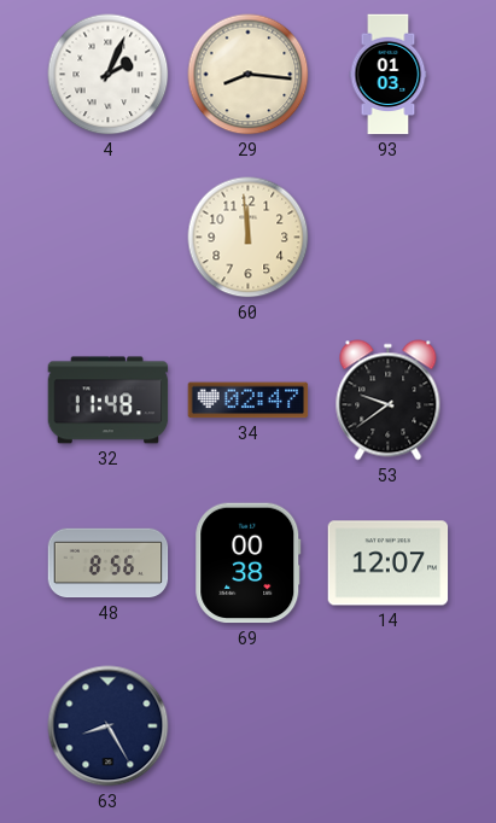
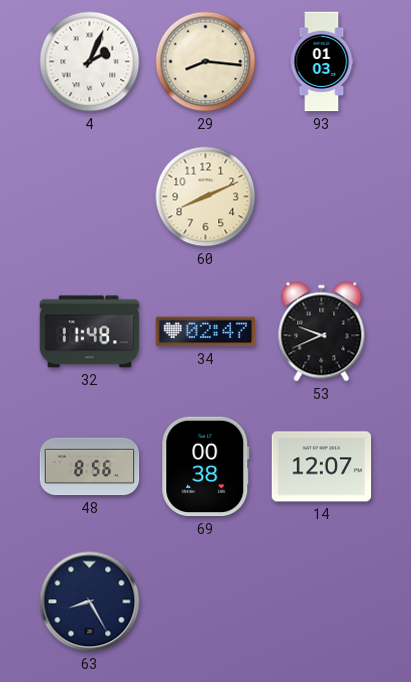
60: 11:59 -> 8:11 (206, 197)
53: 9:39 -> 9:41 (322, 332)
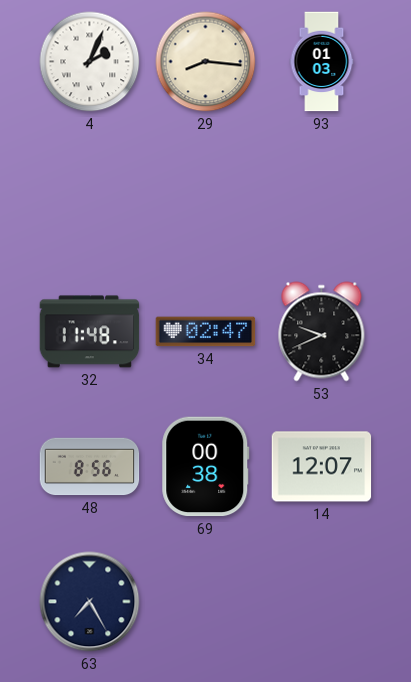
60: 8:11 -> none (206, 197)
63: 8:25 -> 7:25 (90, 602)
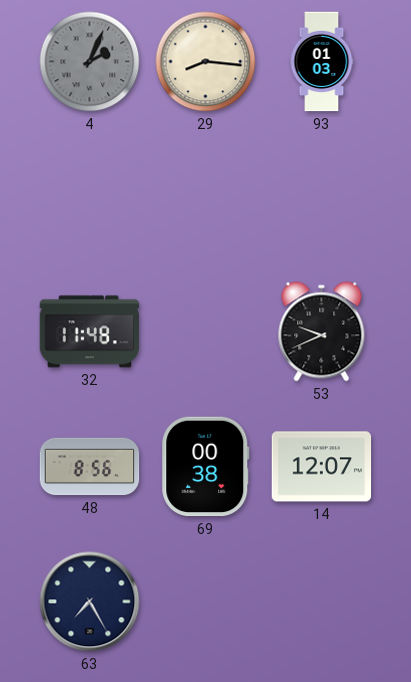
4 dial: white -> grey (90, 62)
34: 02:47 -> none (206, 332)
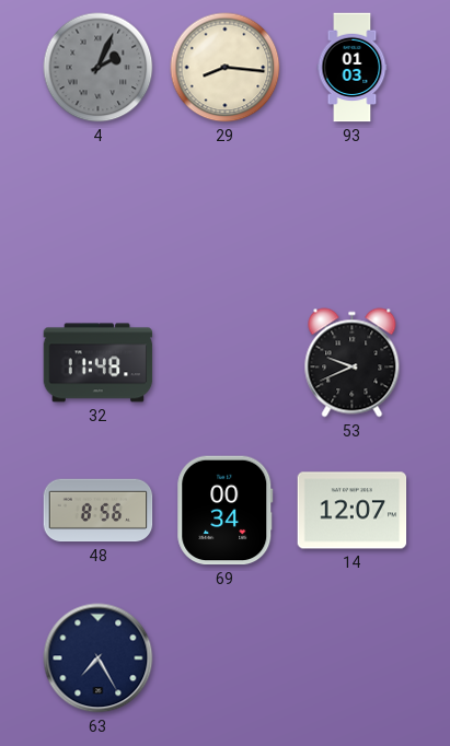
69: 00:38 -> 00:34 (226, 511)
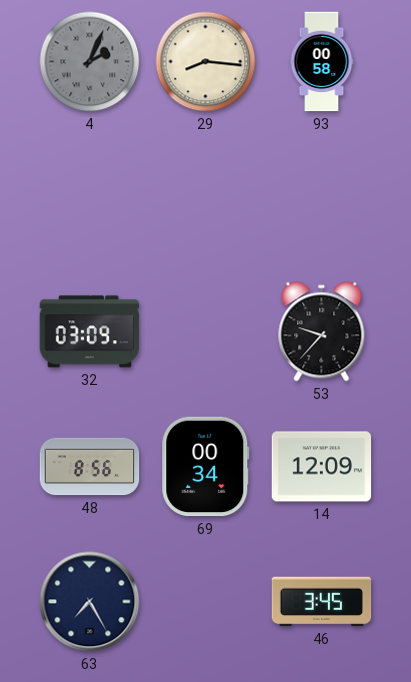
93: 01:03 -> 00:58 (322, 62)
32: 11:48 -> 03:09 (90, 332)
53: 9:41 -> 9:37 (322, 332)
14: 12:07 -> 12:09 (322, 467)
46: none -> 3:45 (322, 602)
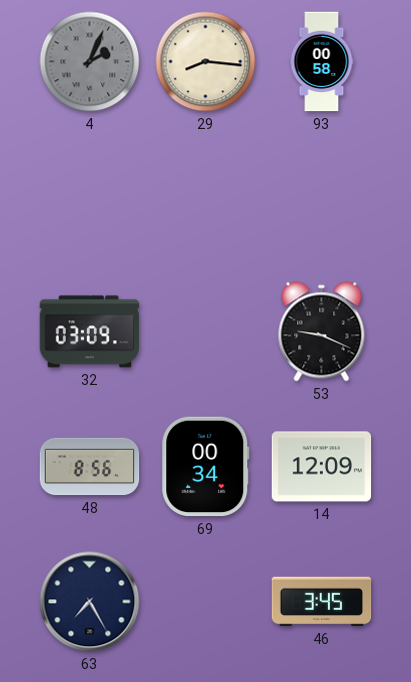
53: 9:37 -> 9:19 (322, 332)
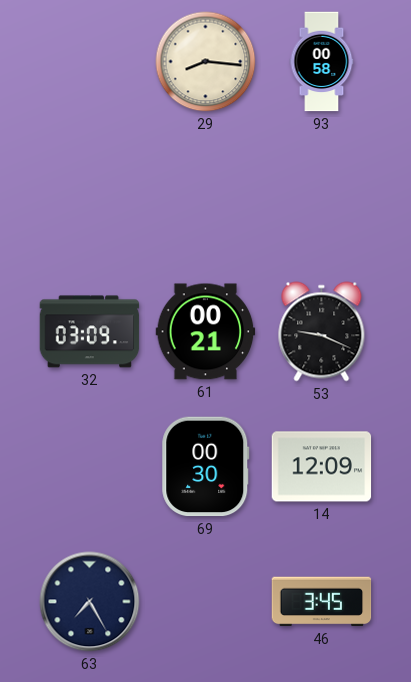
4: 2:04 -> none (90, 62)
61: none -> 00:21 (206, 332)
48: 8:56 -> none (90, 467)
69: 00:34 -> 00:30 (206, 467)
